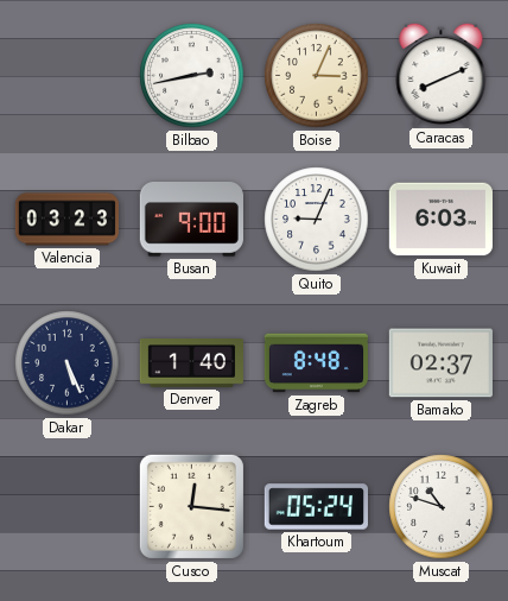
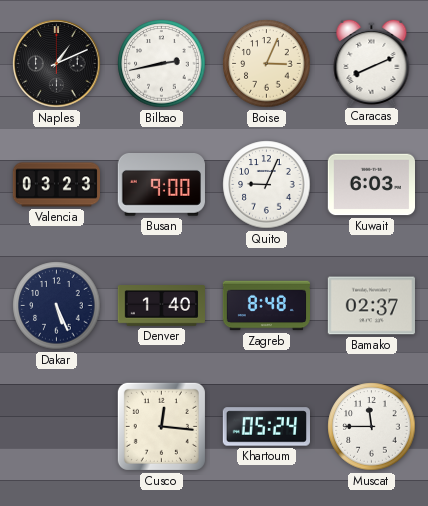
Naples: none -> 1:11 (57, 64)
Muscat: 10:48 -> 11:45 (372, 427)
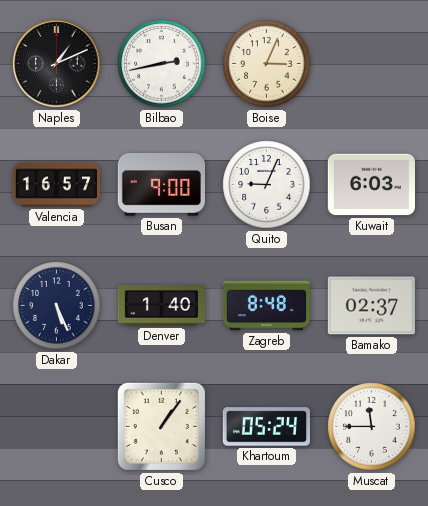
Caracas: 8:11 -> none (372, 62)
Valencia: 03:23 -> 16:57 (56, 185)
Cusco: 12:16 -> 1:06 (161, 426)
